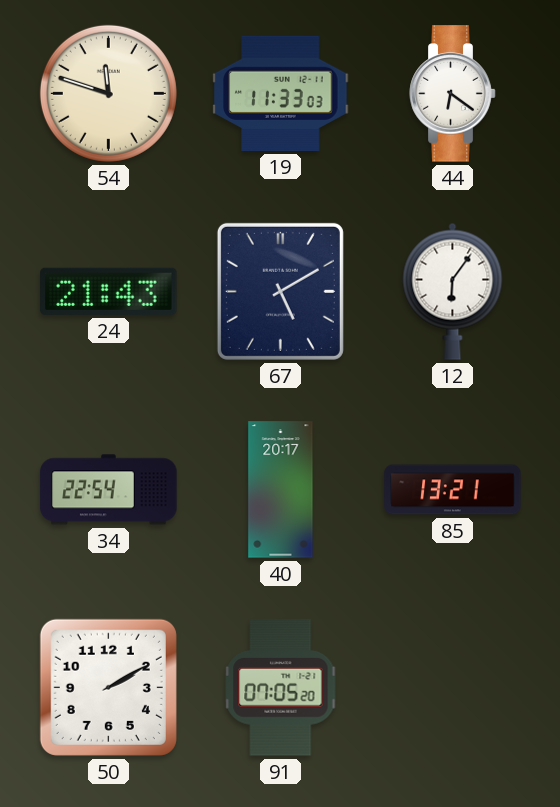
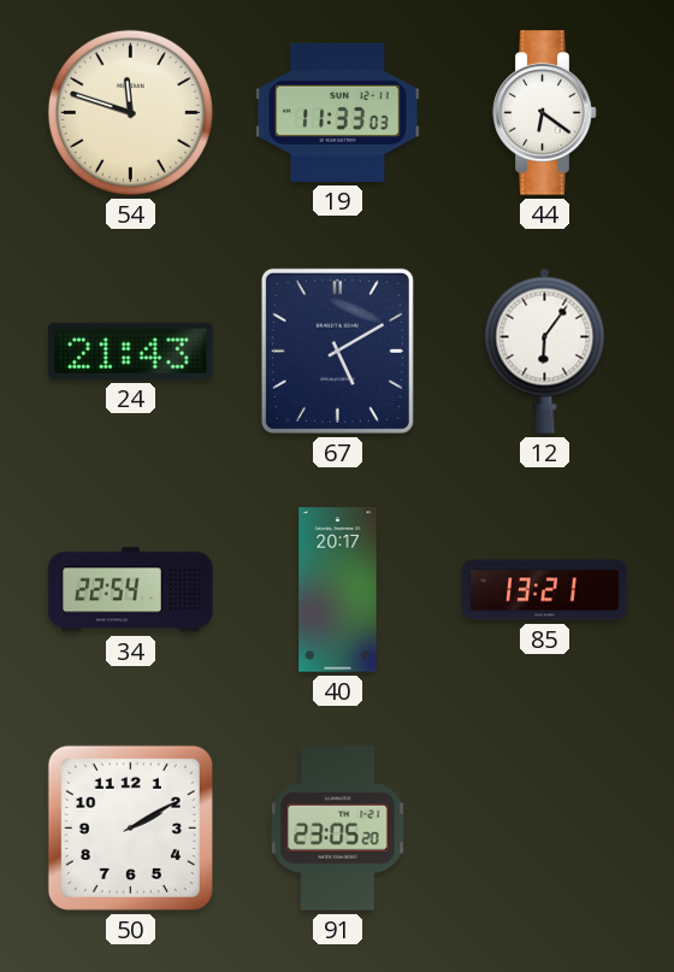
91: 07:05 -> 23:05 (338, 829)
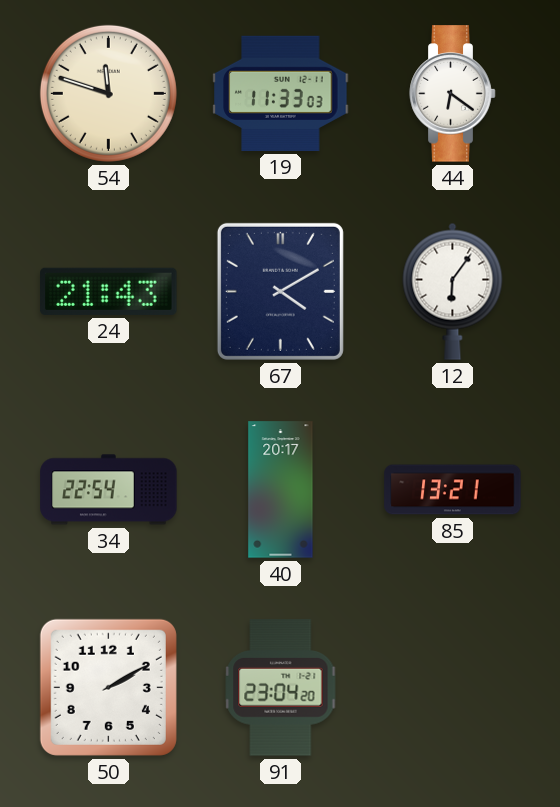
67: 5:10 -> 4:10 (280, 291)
91: 23:05 -> 23:04 (281, 688)
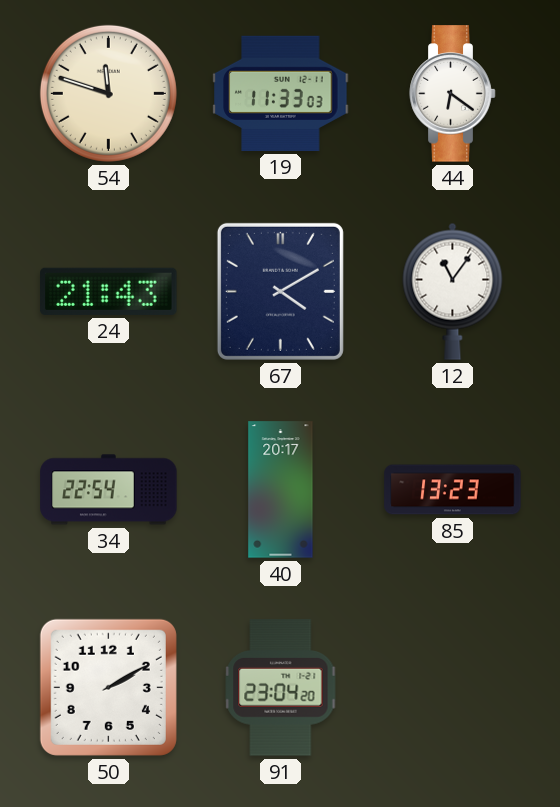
12: 6:06 -> 11:06 (453, 291)
85: 13:21 -> 13:23 (453, 490)
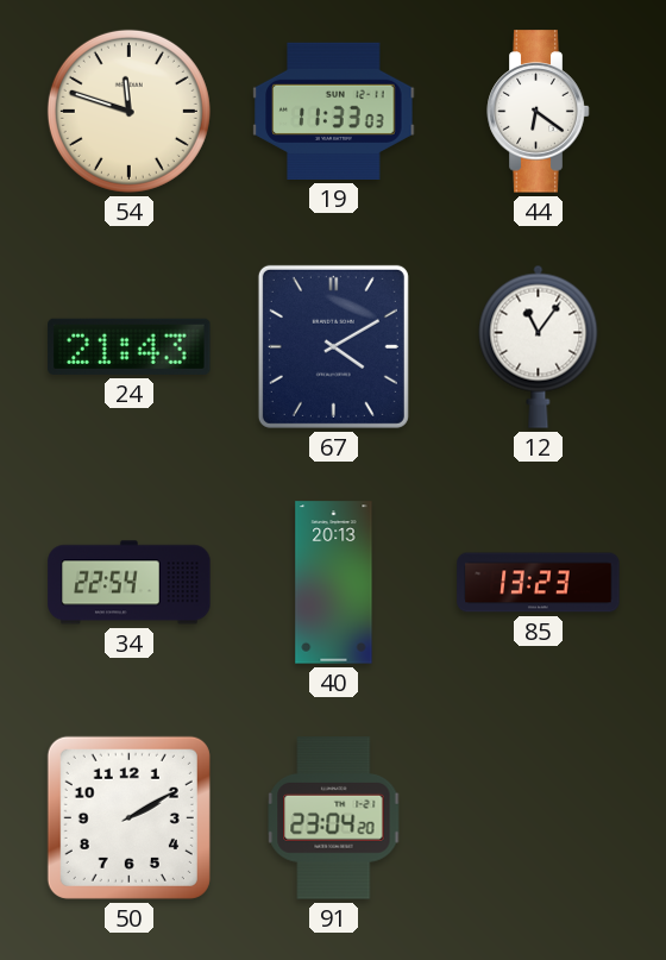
40: 20:17 -> 20:13 (334, 583)
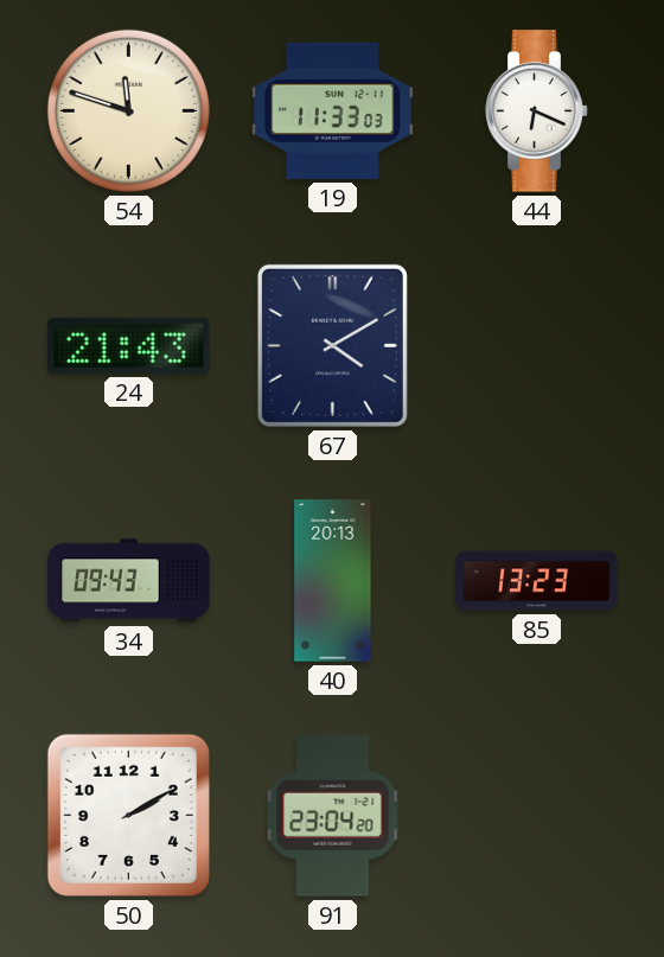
44: 6:21 -> 6:19 (537, 111)
12: 11:06 -> none (539, 346)
34: 22:54 -> 09:43 (129, 581)
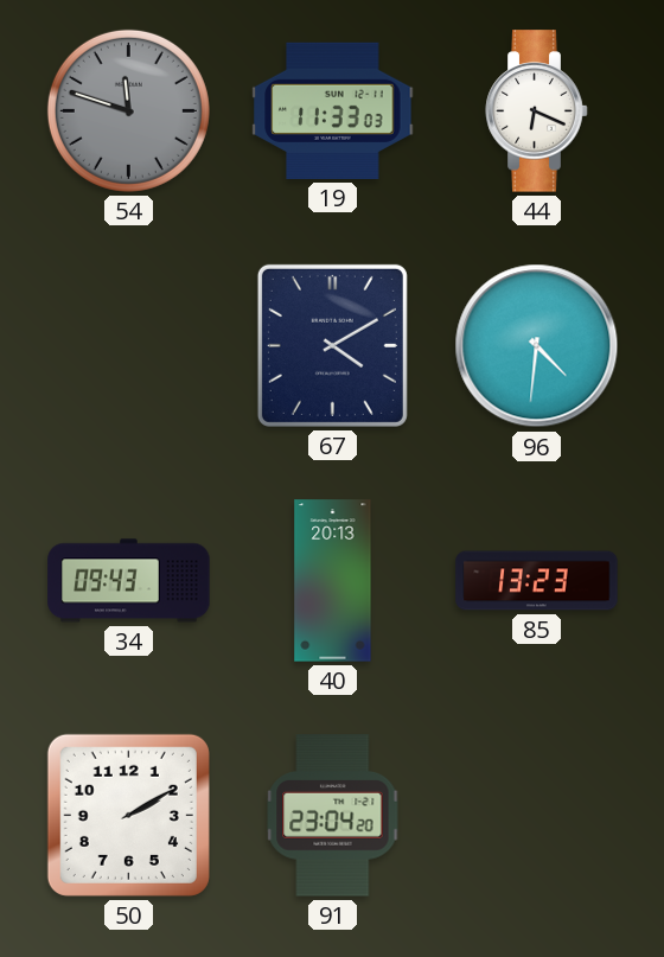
54 dial: cream -> grey (128, 110)
24: 21:43 -> none (129, 345)
96: none -> 4:31 (537, 346)
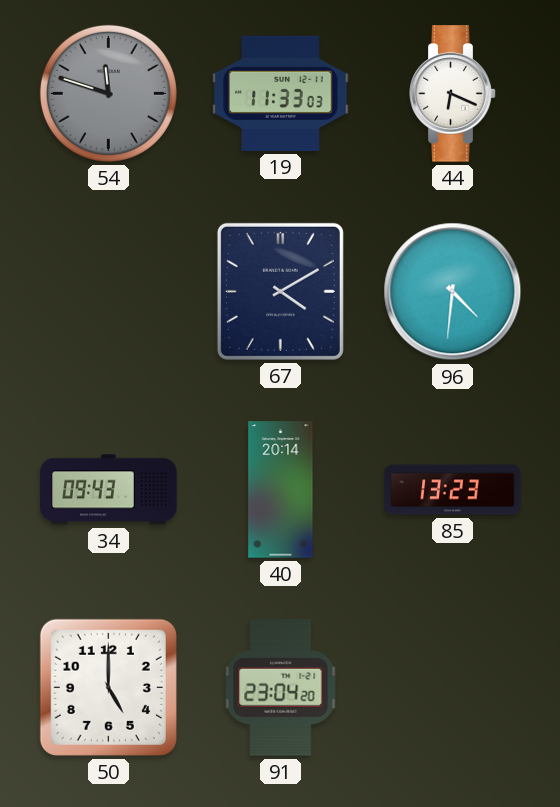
40: 20:13 -> 20:14 (281, 490)
50: 2:10 -> 5:00 (108, 687)
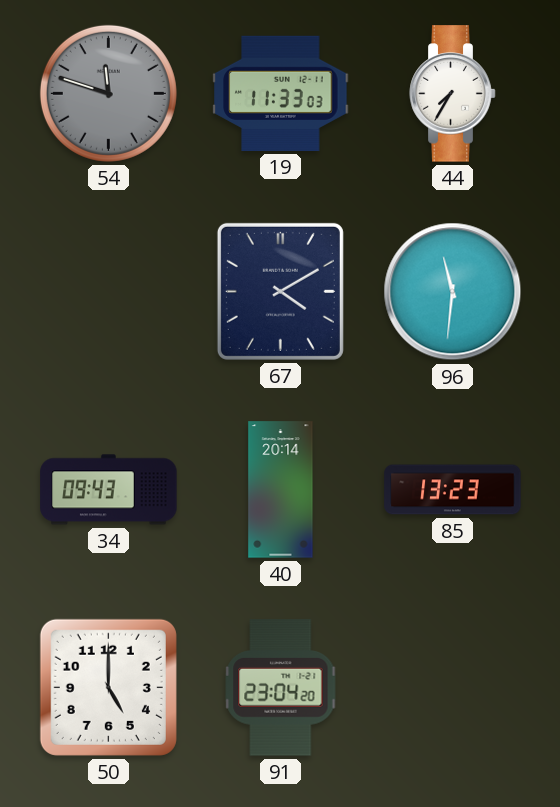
44: 6:19 -> 7:35 (453, 94)
96: 4:31 -> 11:31 (453, 292)
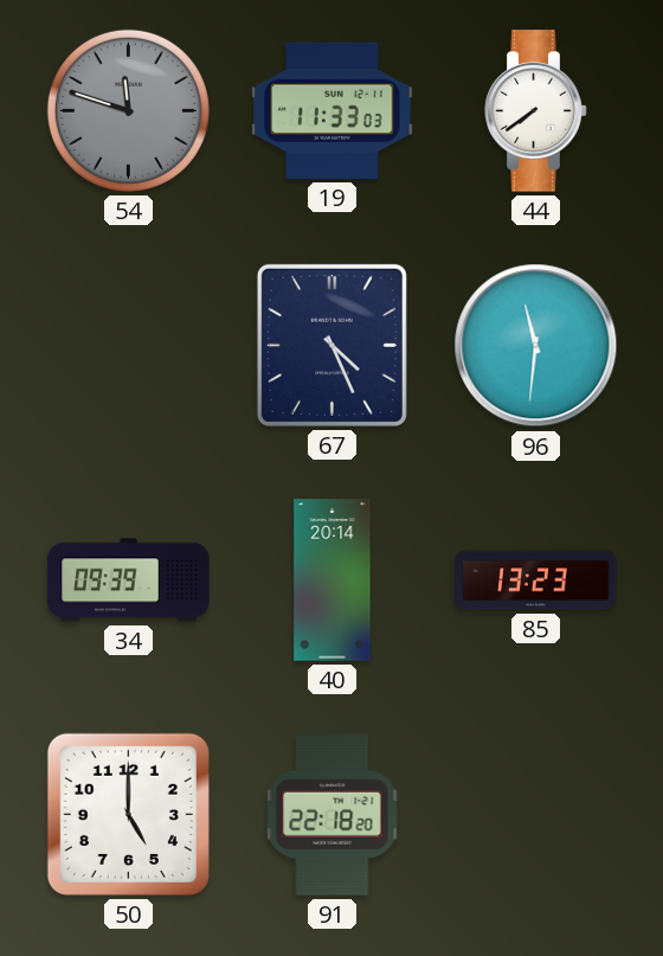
44: 7:35 -> 7:39 (536, 111)
67: 4:10 -> 4:26 (331, 345)
34: 09:43 -> 09:39 (129, 580)
91: 23:04 -> 22:18 (333, 815)
